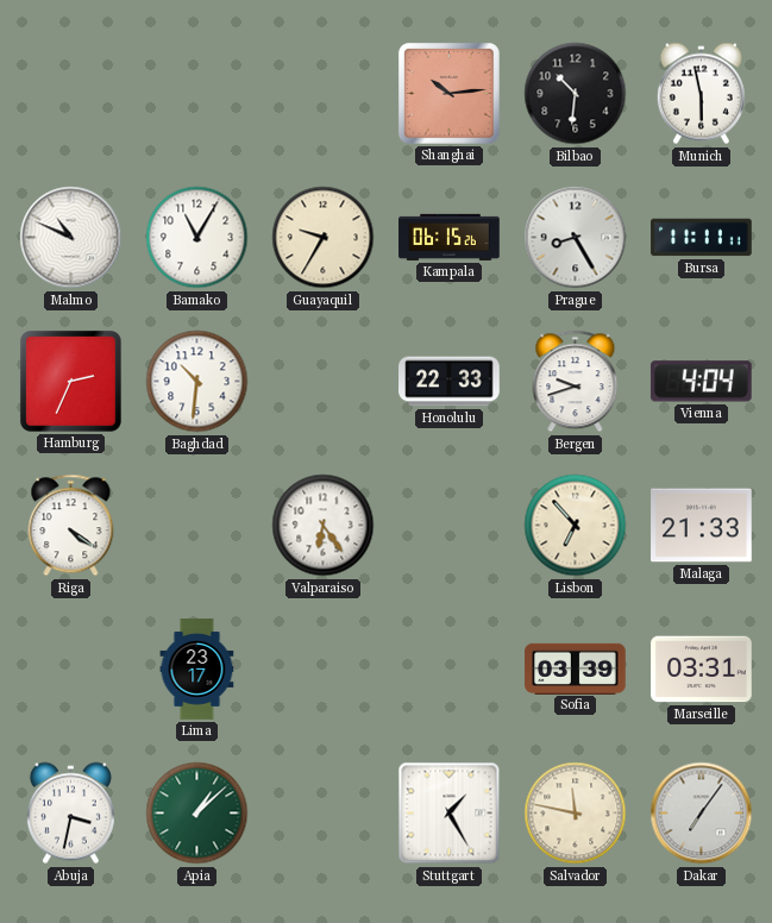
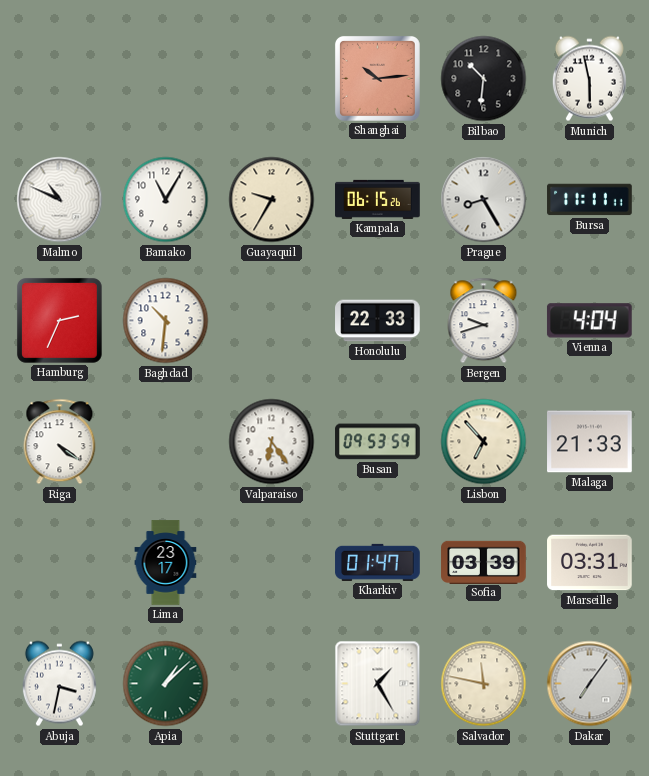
Busan: none -> 09:53 (378, 442)
Kharkiv: none -> 01:47 (378, 562)
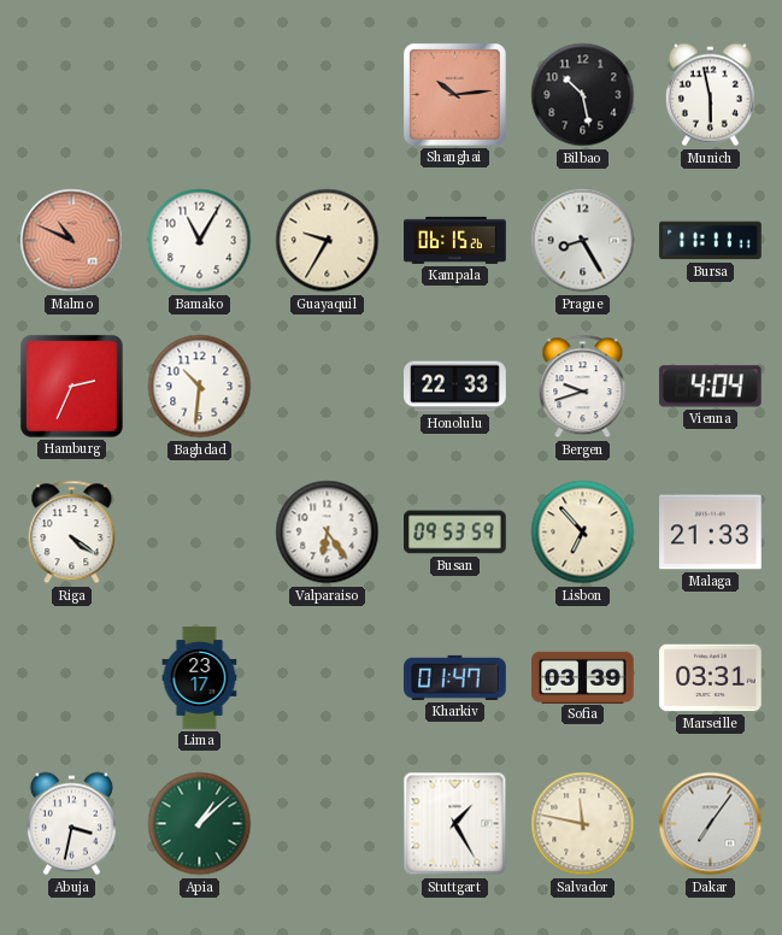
Bilbao: 10:31 -> 10:28 (583, 95)
Malmo dial: white -> salmon (72, 241)
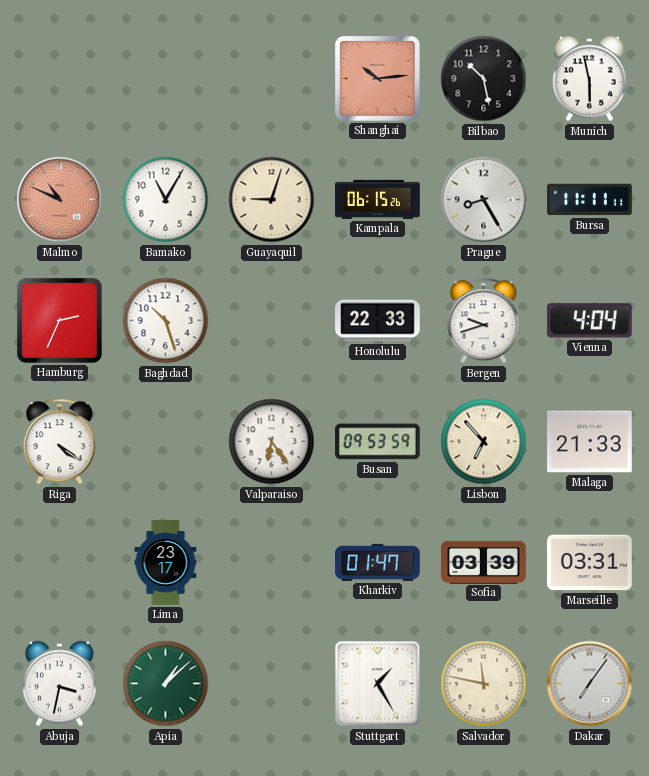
Guayaquil: 9:35 -> 9:03 (272, 200)
Baghdad: 10:31 -> 10:27 (166, 321)
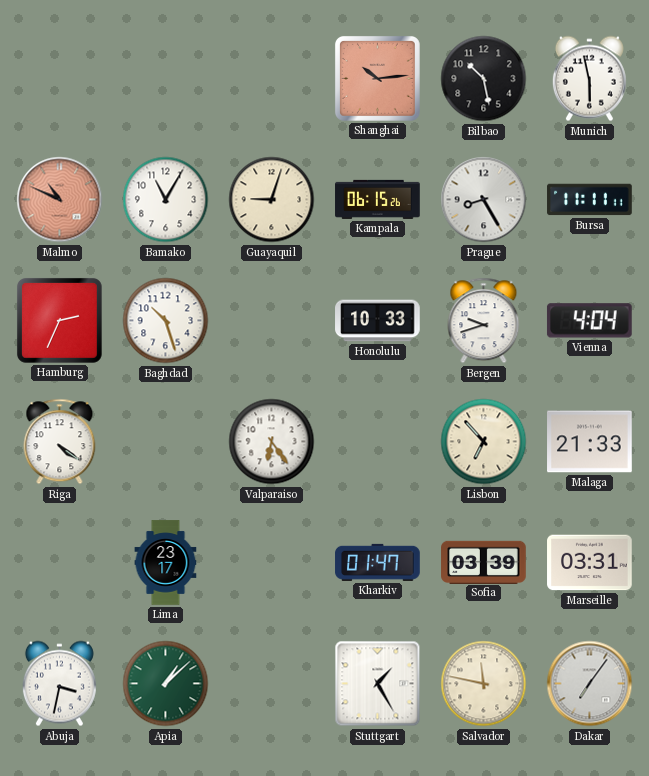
Honolulu: 22:33 -> 10:33 (378, 321)
Busan: 09:53 -> none (378, 442)
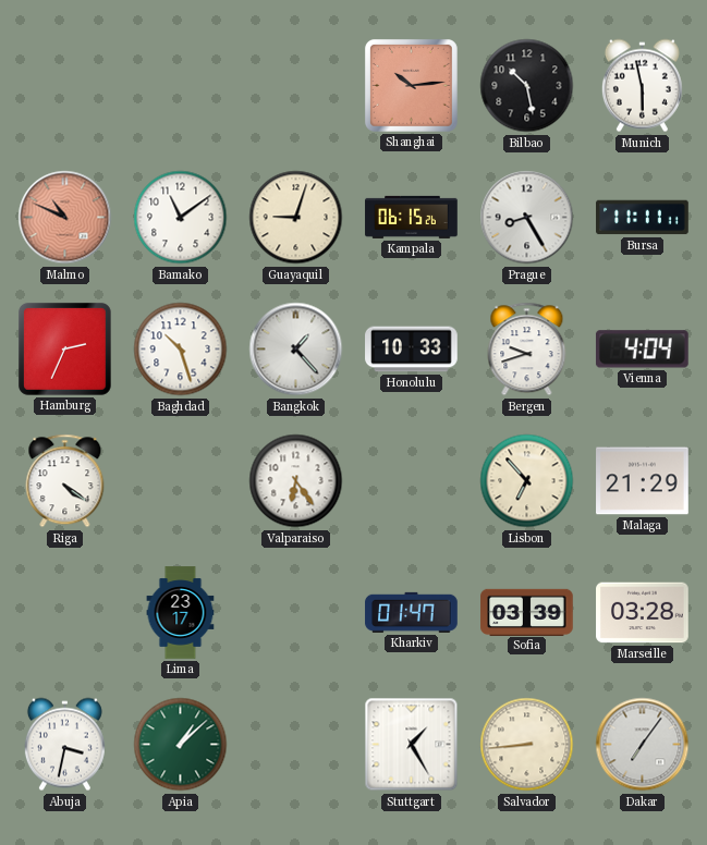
Bamako: 11:05 -> 11:09 (181, 218)
Bangkok: none -> 1:23 (296, 350)
Malaga: 21:33 -> 21:29 (643, 481)
Marseille: 03:31 -> 03:28 (643, 613)
Salvador: 11:47 -> 8:44 (527, 745)
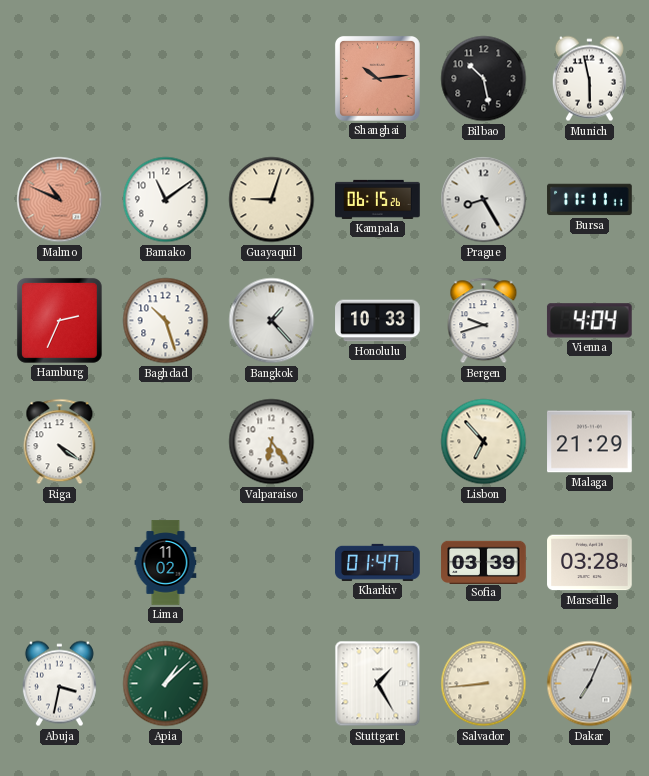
Lima: 23:17 -> 11:02 (166, 563)
Dakar: 7:06 -> 7:04 (590, 684)
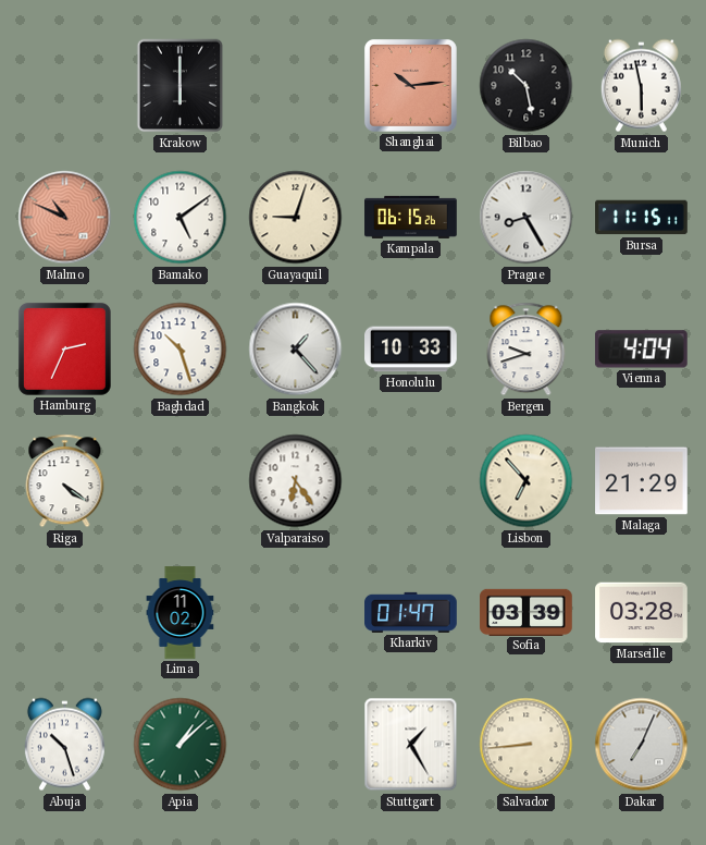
Krakow: none -> 6:00 (181, 86)
Bamako: 11:09 -> 5:09 (181, 218)
Bursa: 11:11 -> 11:15 (642, 218)
Abuja: 3:32 -> 10:27 (64, 745)
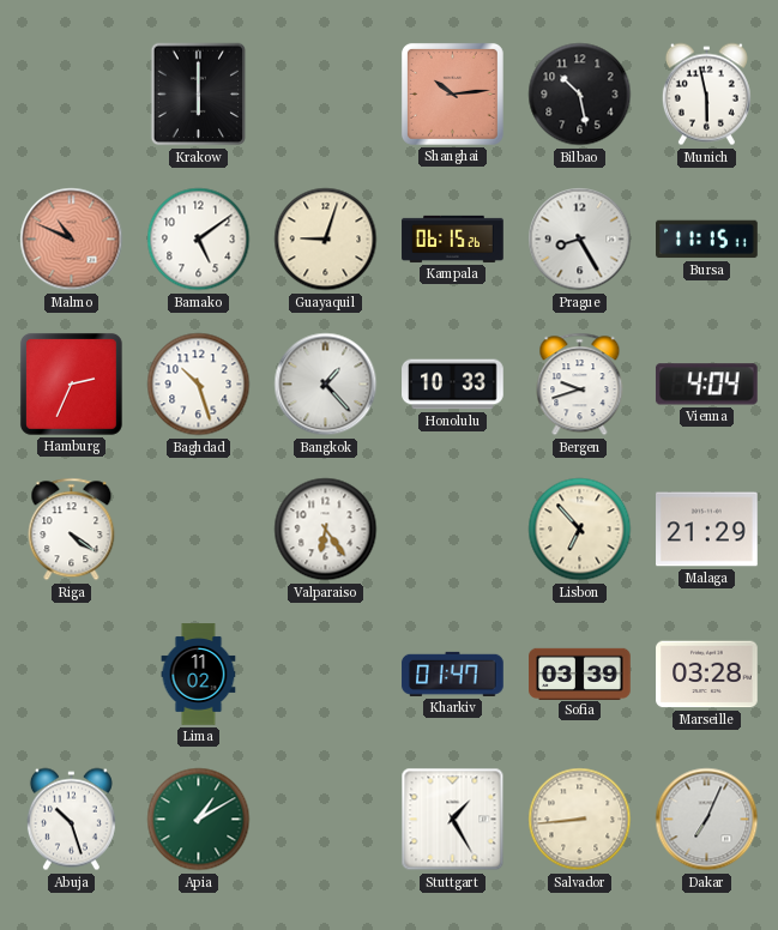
Apia: 1:08 -> 1:10 (199, 820)
